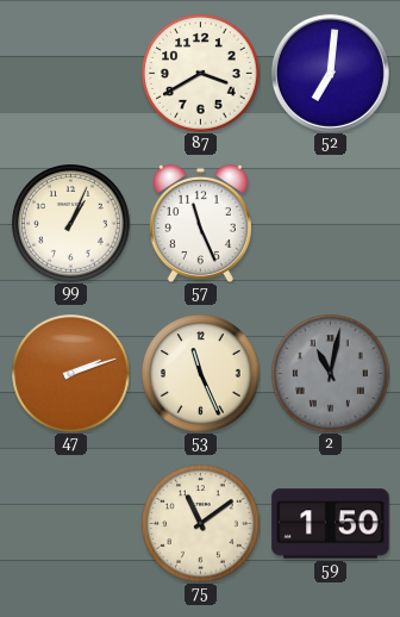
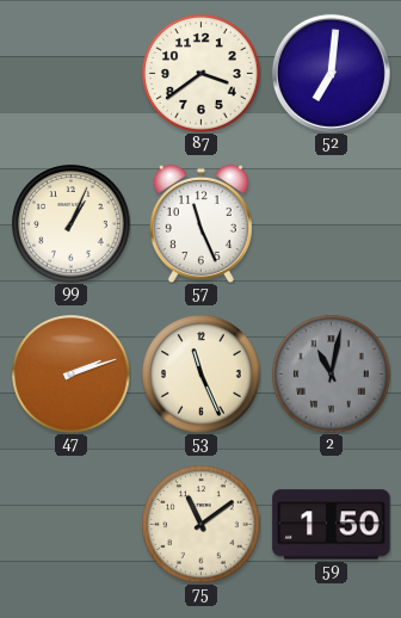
87: 3:40 -> 3:39 (202, 74)
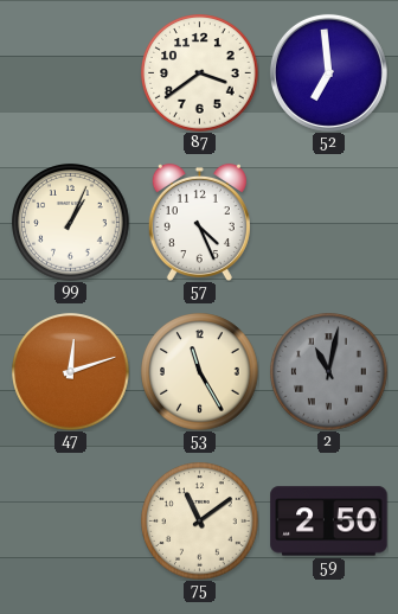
52: 7:01 -> 6:59 (328, 72)
57: 11:26 -> 4:26 (199, 222)
47: 2:12 -> 12:12 (71, 372)
53: 11:26 -> 11:25 (200, 372)
59: 1:50 -> 2:50 (329, 522)
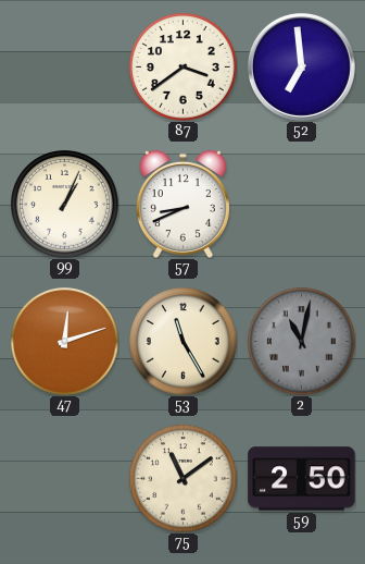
57: 4:26 -> 8:41 (182, 204)
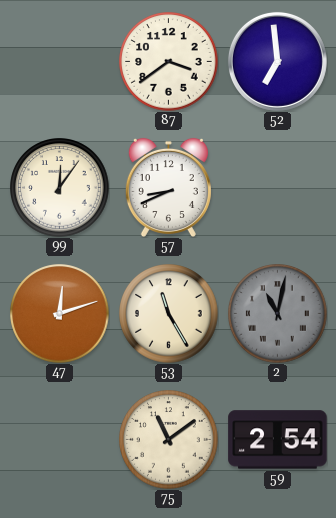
99: 1:04 -> 12:06 (60, 188)
59: 2:50 -> 2:54 (278, 440)
